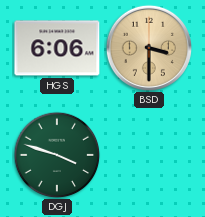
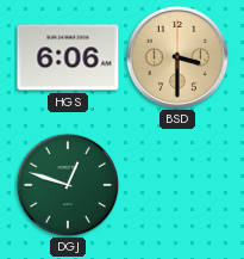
DGJ: 3:48 -> 12:48 (68, 185)
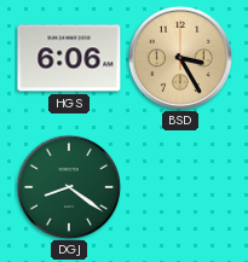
BSD: 3:30 -> 3:25 (179, 57)
DGJ: 12:48 -> 8:21 (69, 187)
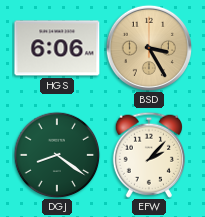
EFW: none -> 2:07 (149, 155)
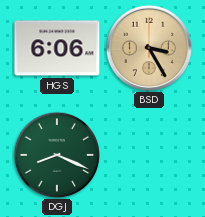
DGJ: 8:21 -> 8:19 (57, 155)
EFW: 2:07 -> none (149, 155)
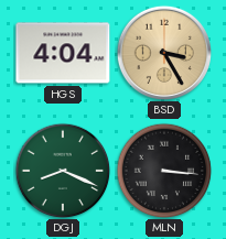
HGS: 6:06 -> 4:04 (63, 53)
MLN: none -> 3:16 (164, 171)
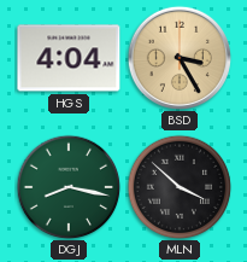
DGJ: 8:19 -> 8:17 (69, 187)
MLN: 3:16 -> 3:52 (180, 187)
